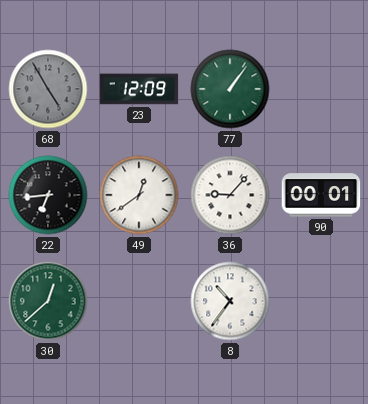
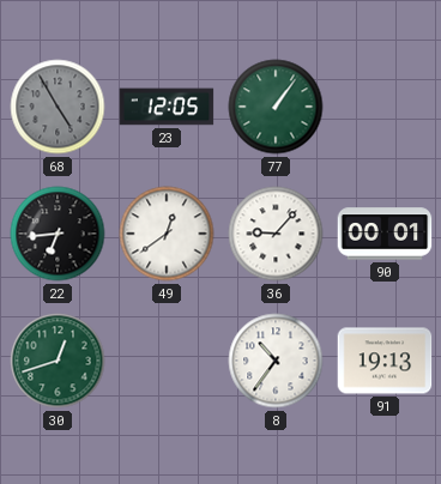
23: 12:09 -> 12:05 (167, 107)
30: 12:38 -> 12:42 (58, 361)
91: none -> 19:13 (385, 361)
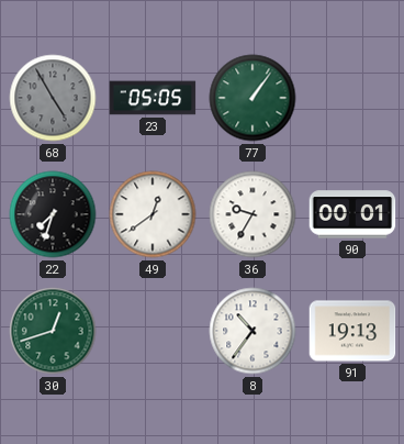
23: 12:05 -> 05:05 (153, 98)
22: 6:44 -> 7:33 (53, 214)
36: 9:07 -> 9:35 (252, 214)
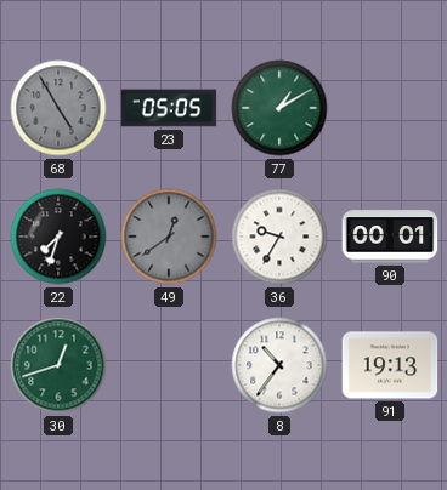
77: 1:06 -> 1:10 (279, 108)
49 dial: white -> grey (169, 237)
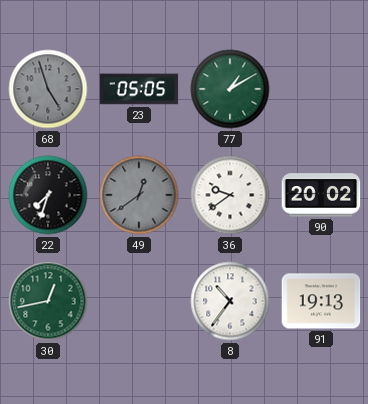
68: 4:55 -> 4:57 (48, 89)
36: 9:35 -> 9:39 (230, 195)
90: 00:01 -> 20:02 (321, 195)
30: 12:42 -> 12:43 (48, 301)
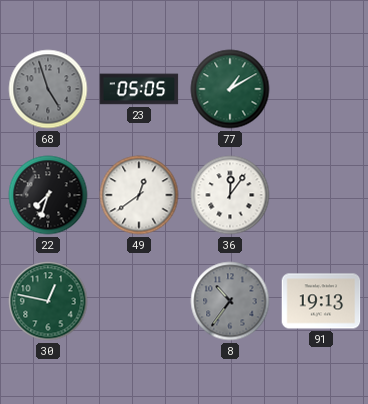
49 dial: grey -> white (139, 195)
36: 9:39 -> 12:06 (230, 195)
90: 20:02 -> none (321, 195)
30: 12:43 -> 12:47 (48, 301)
8 dial: white -> grey (230, 301)
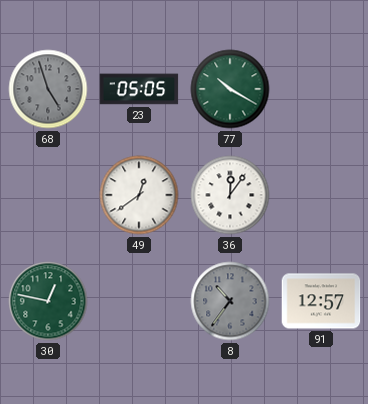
77: 1:10 -> 10:20 (230, 89)
22: 7:33 -> none (48, 195)
91: 19:13 -> 12:57 (321, 301)
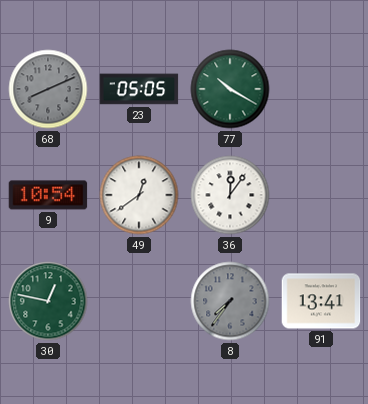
68: 4:57 -> 8:11 (48, 89)
9: none -> 10:54 (48, 195)
8: 10:36 -> 7:36 (230, 301)
91: 12:57 -> 13:41 (321, 301)
